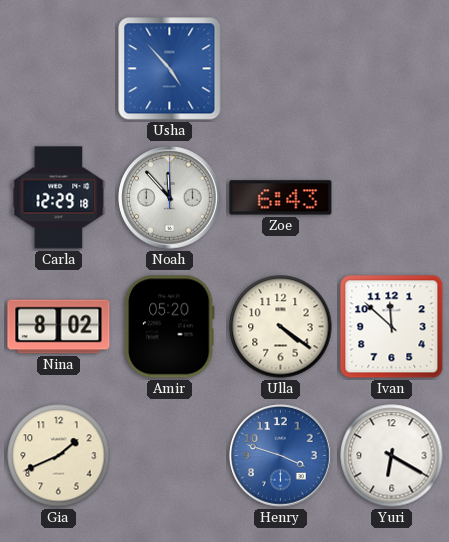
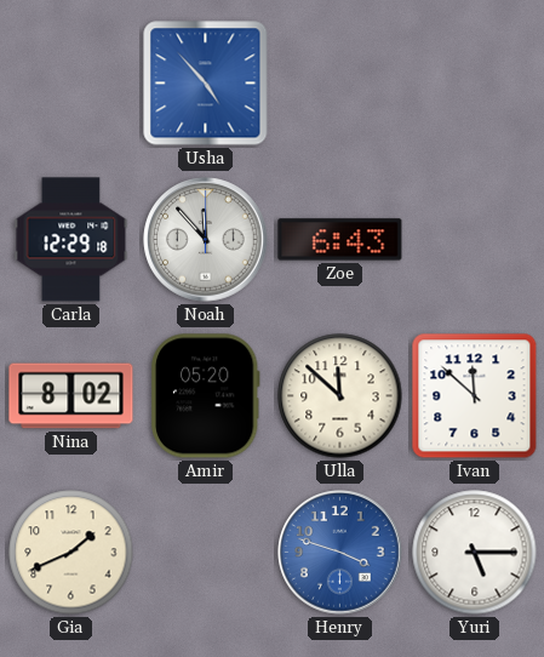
Ulla: 4:21 -> 11:52 (340, 396)
Yuri: 6:20 -> 5:15 (475, 553)
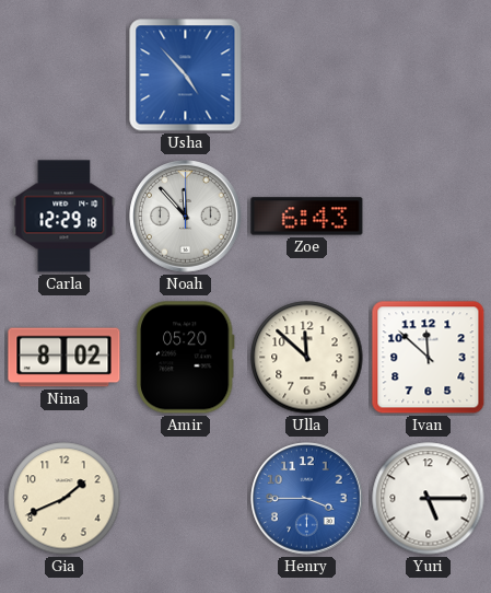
Henry: 3:48 -> 3:45 (307, 499)
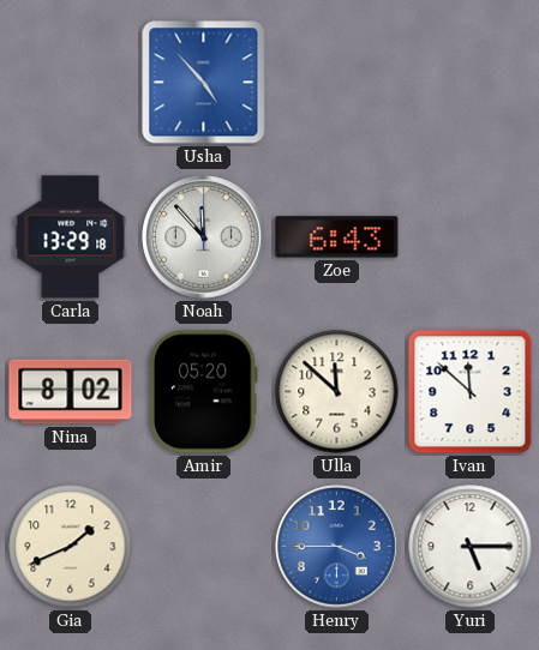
Carla: 12:29 -> 13:29 (71, 237)
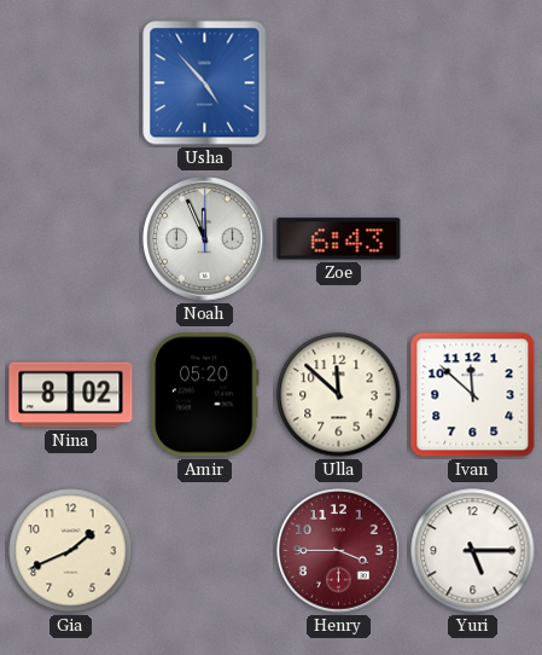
Carla: 13:29 -> none (71, 237)
Noah: 11:53 -> 11:56 (205, 239)
Henry dial: blue -> burgundy (339, 551)
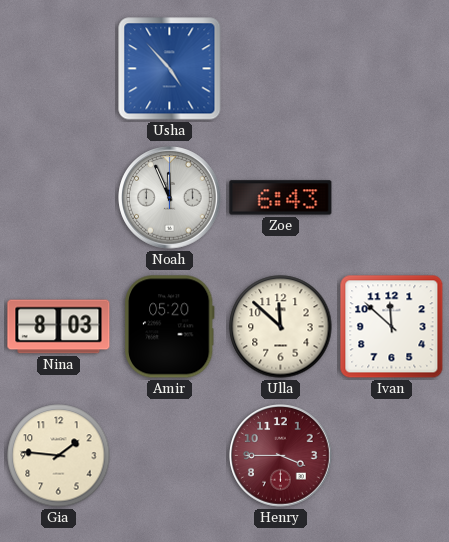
Nina: 8:02 -> 8:03 (59, 327)
Gia: 1:41 -> 1:46 (59, 456)
Yuri: 5:15 -> none (473, 551)
